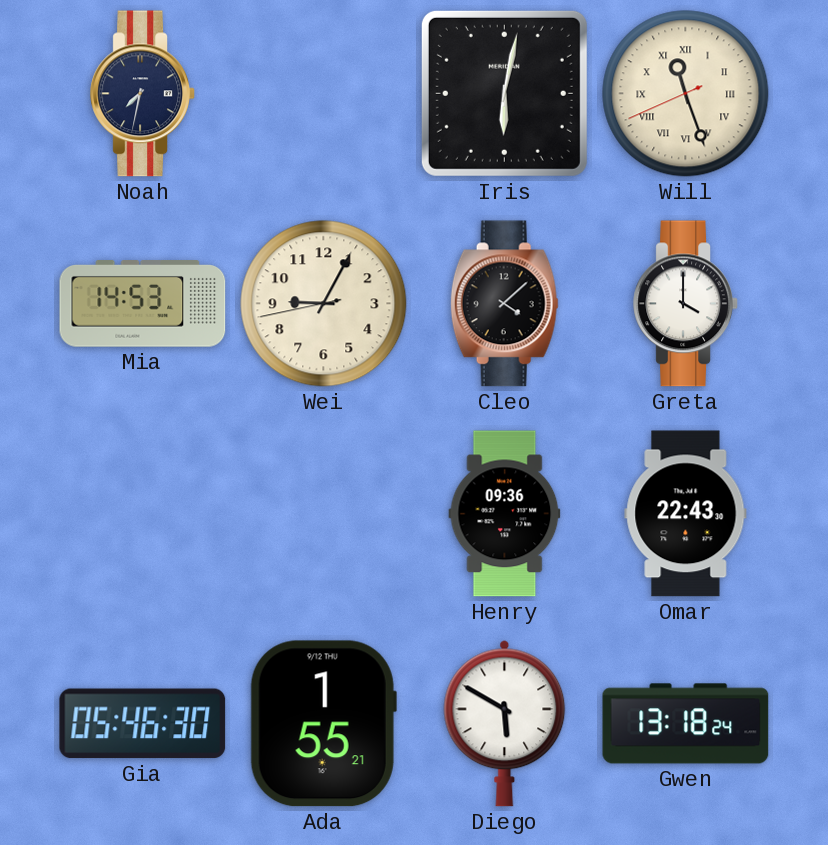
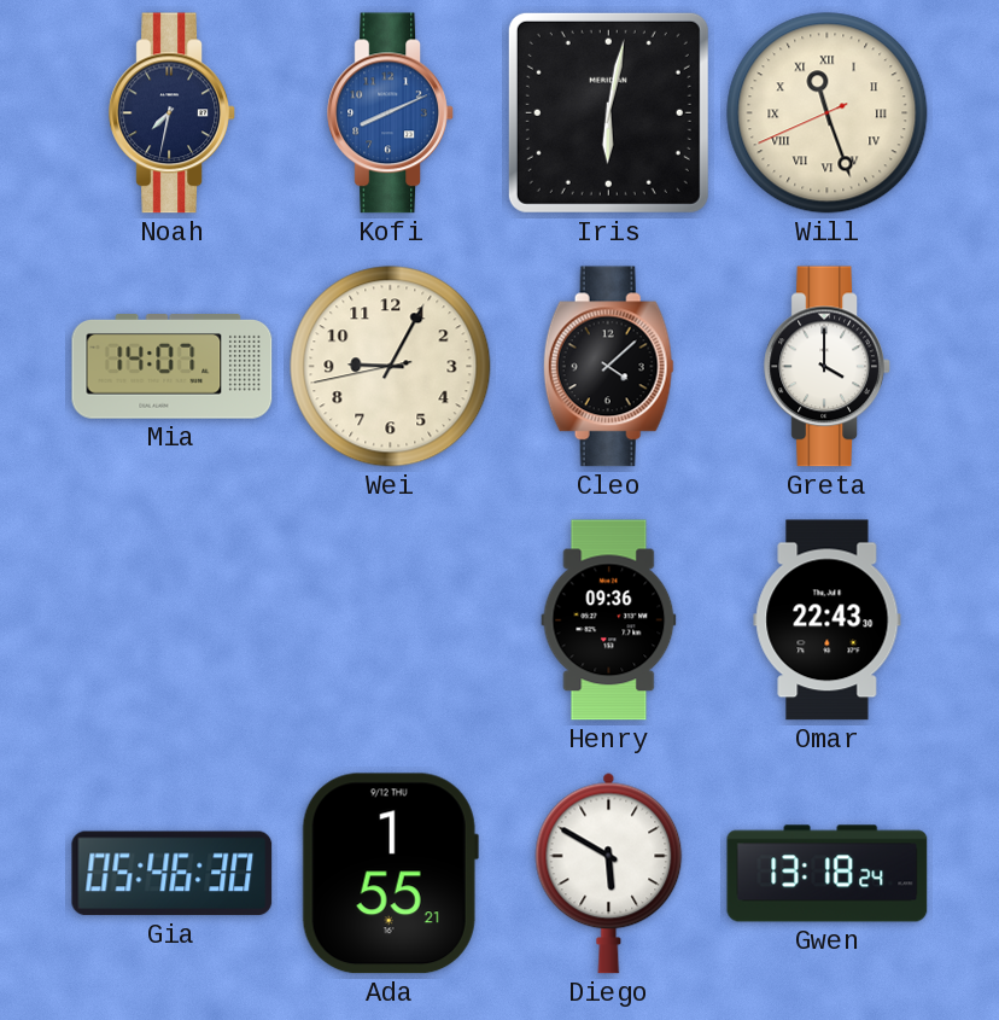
Kofi: none -> 8:11 (391, 113)
Mia: 14:53 -> 14:07 (173, 367)
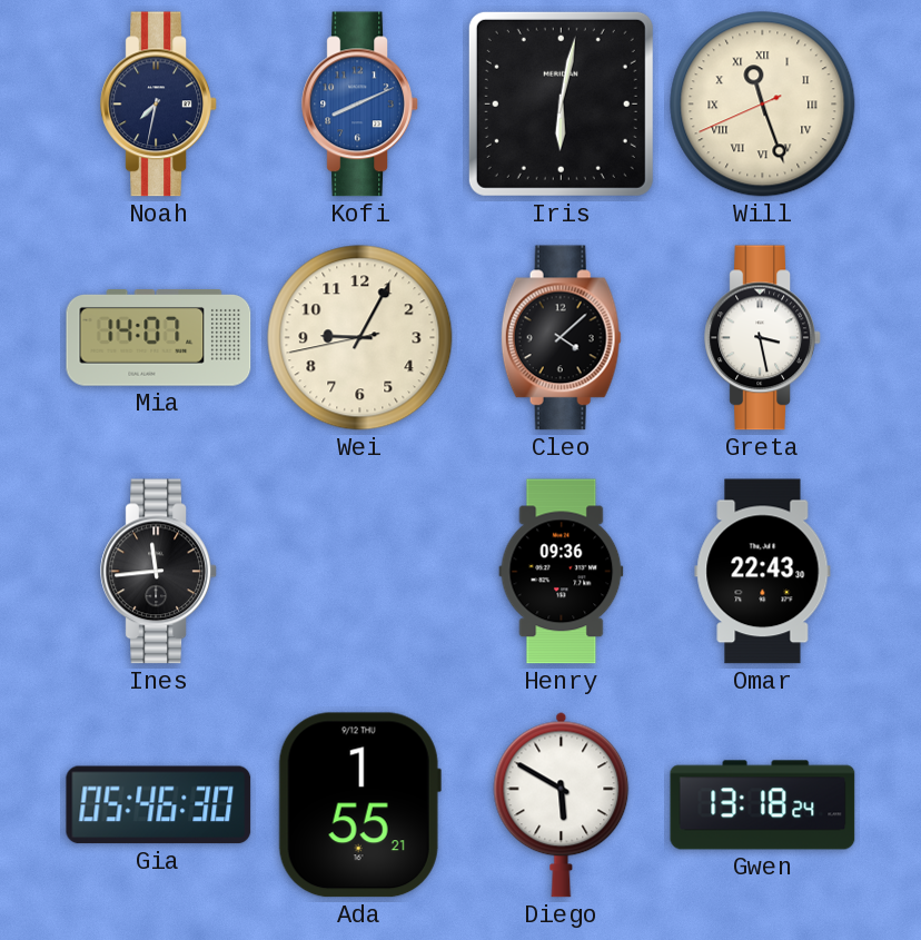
Greta: 4:00 -> 3:28 (763, 338)
Ines: none -> 11:44 (159, 572)
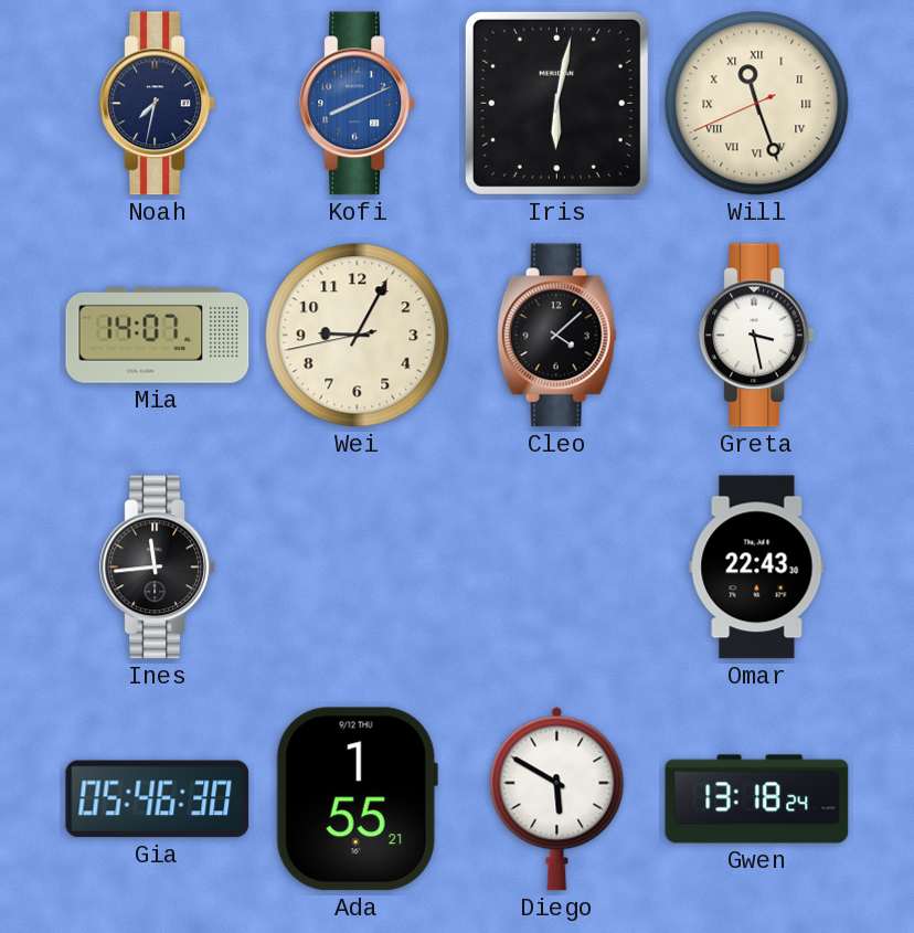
Henry: 09:36 -> none (562, 572)
